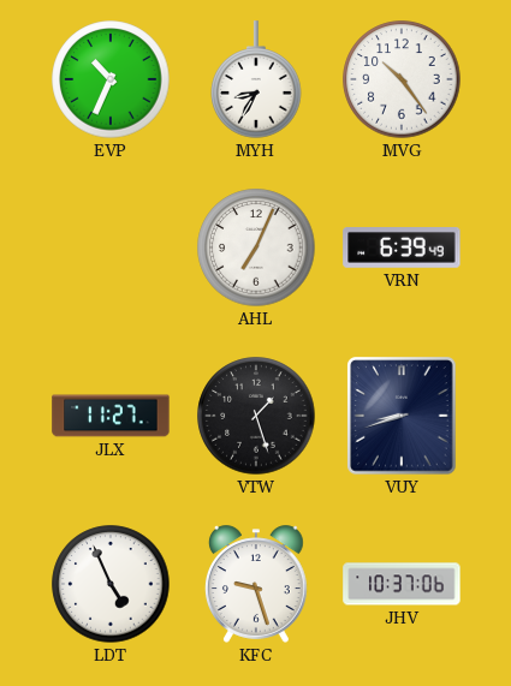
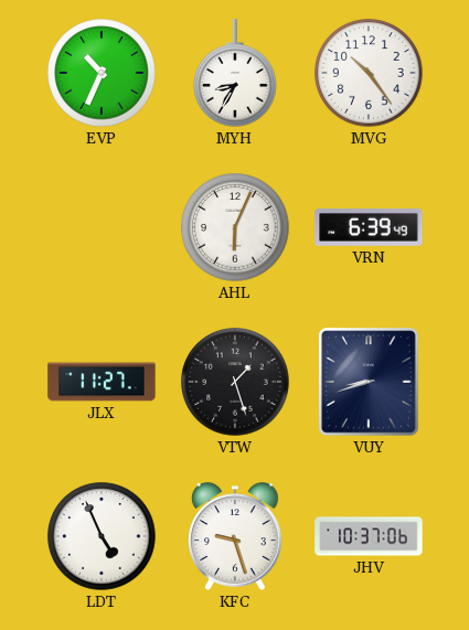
AHL: 7:04 -> 6:04 (235, 227)
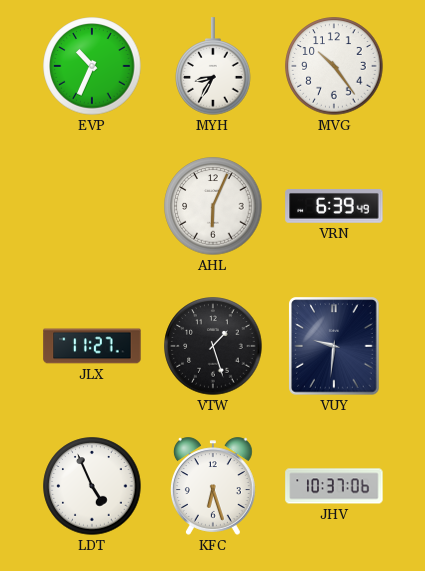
VUY: 8:42 -> 9:31 (334, 346)
KFC: 9:27 -> 6:27 (213, 486)
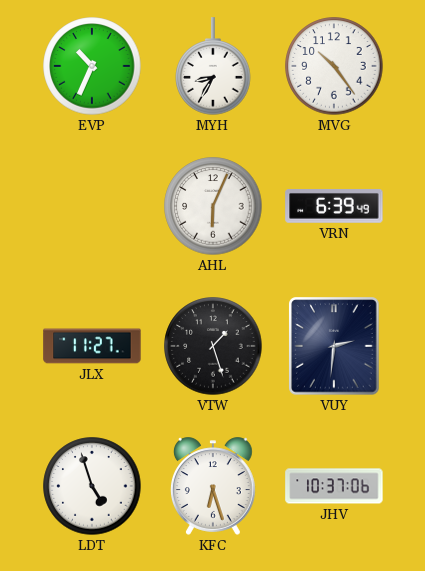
VUY: 9:31 -> 2:31 (334, 346)
LDT: 4:56 -> 4:57 (92, 486)
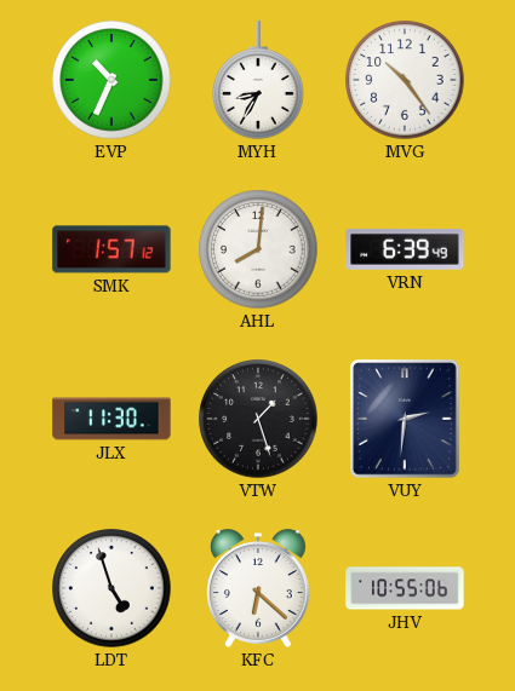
SMK: none -> 1:57 (111, 249)
AHL: 6:04 -> 8:01 (258, 249)
JLX: 11:27 -> 11:30 (111, 419)
KFC: 6:27 -> 6:22 (258, 588)
JHV: 10:37 -> 10:55 (405, 588)
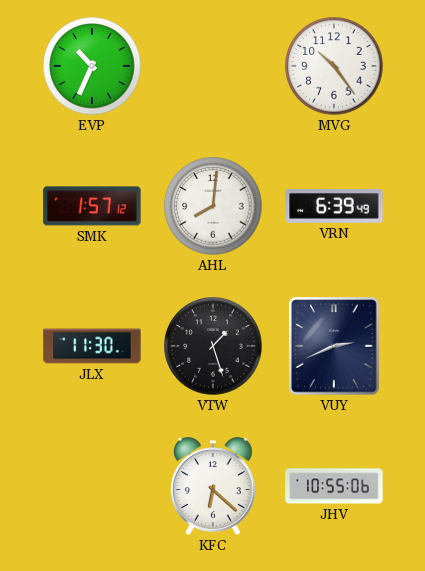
MYH: 8:35 -> none (258, 80)
VUY: 2:31 -> 2:41 (334, 346)
LDT: 4:57 -> none (111, 588)
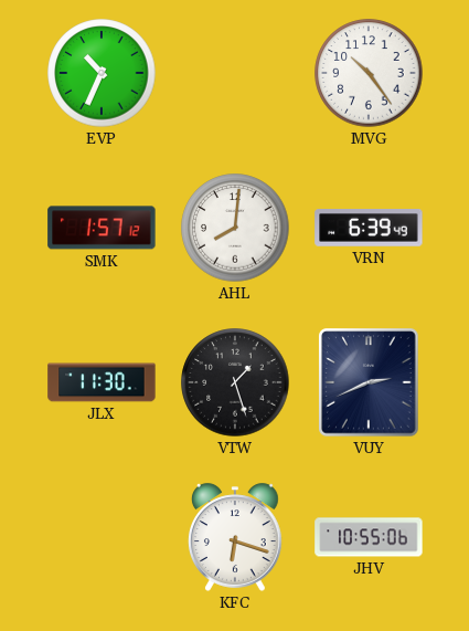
KFC: 6:22 -> 6:18 (235, 537)
